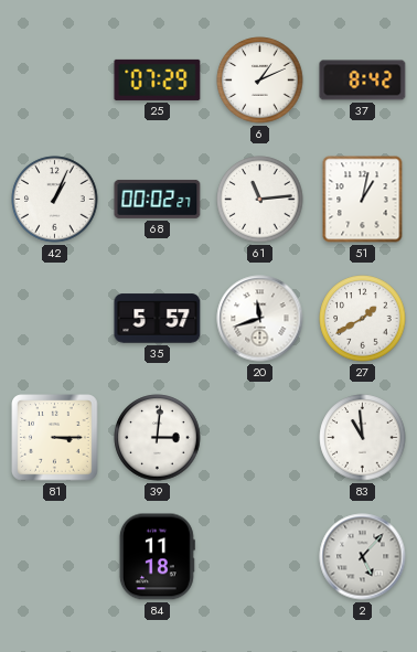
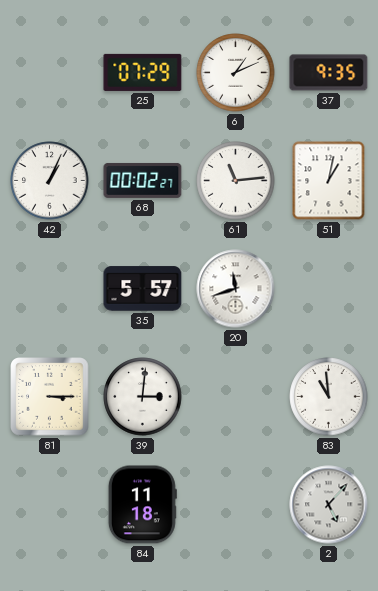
37: 8:42 -> 9:35 (329, 73)
27: 1:40 -> none (363, 319)
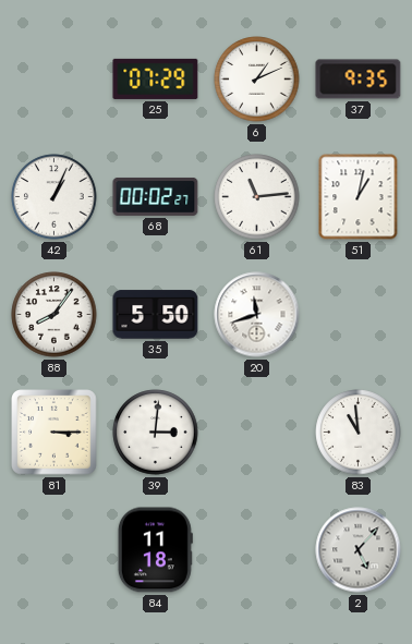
88: none -> 8:06 (54, 315)
35: 5:57 -> 5:50 (156, 315)
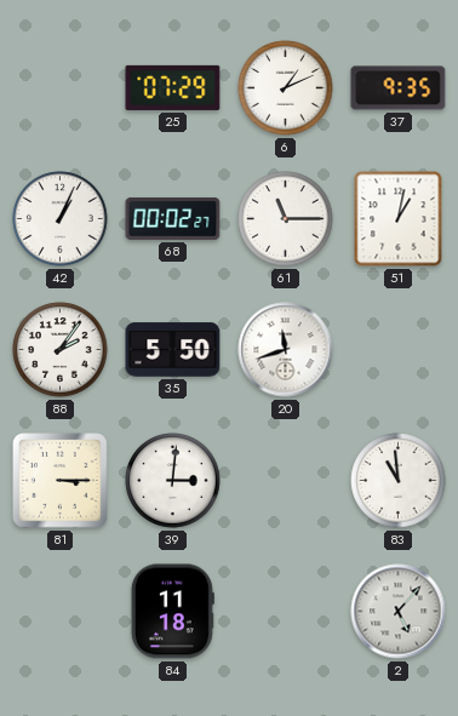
61: 11:14 -> 11:15 (286, 219)
88: 8:06 -> 2:06 (61, 350)
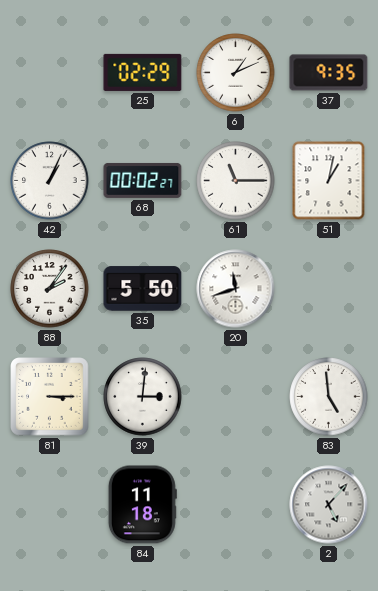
25: 07:29 -> 02:29 (143, 72)
83: 10:59 -> 4:59 (329, 397)
